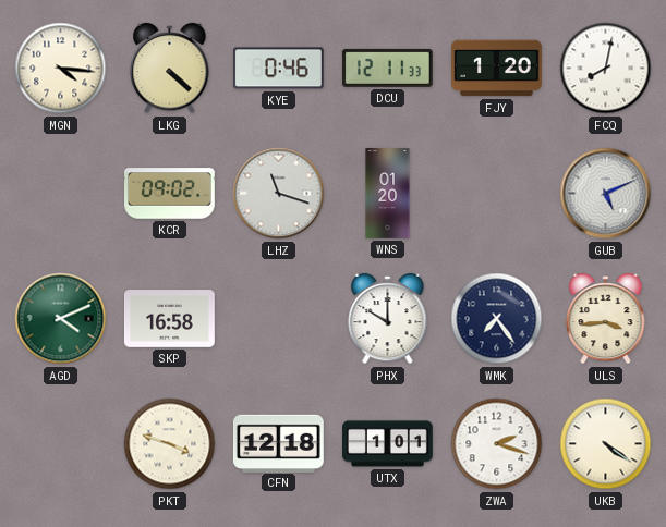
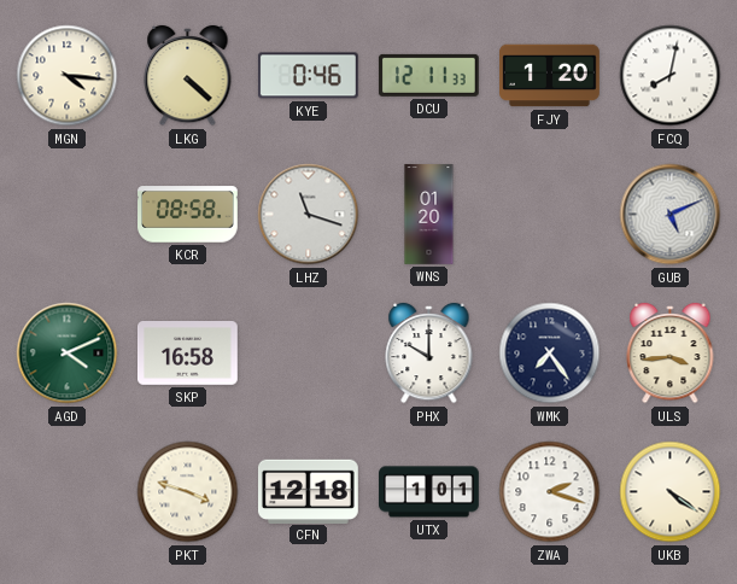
KCR: 09:02 -> 08:58 (188, 215)
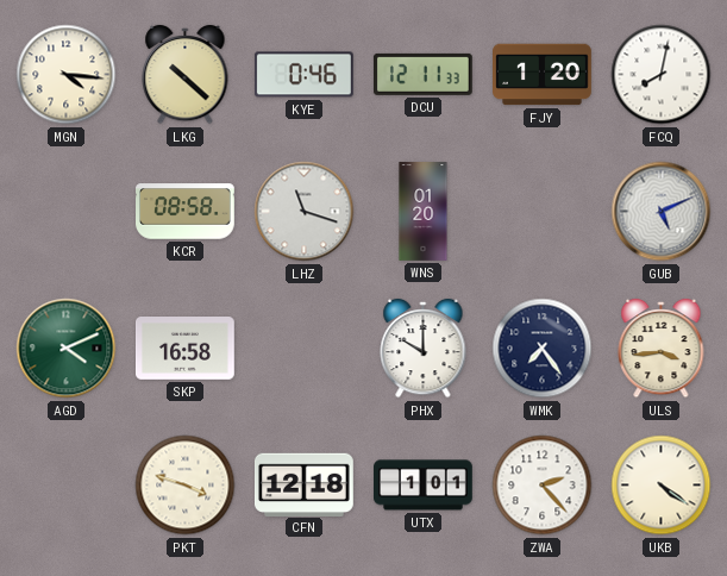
LKG: 4:22 -> 10:22 (186, 75)
ZWA: 2:18 -> 2:23 (543, 486)
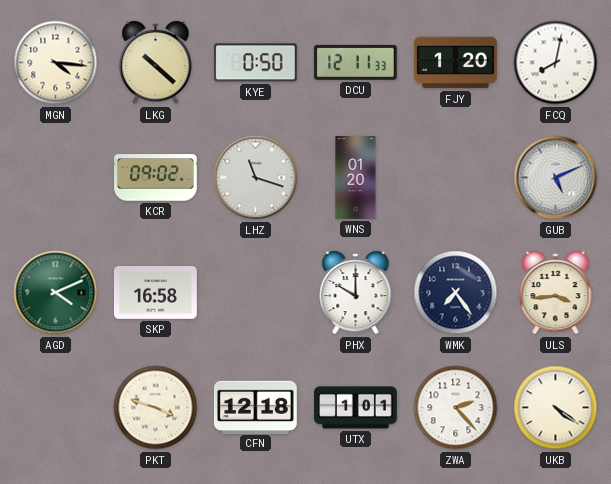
KYE: 0:46 -> 0:50 (255, 63)
KCR: 08:58 -> 09:02 (156, 178)
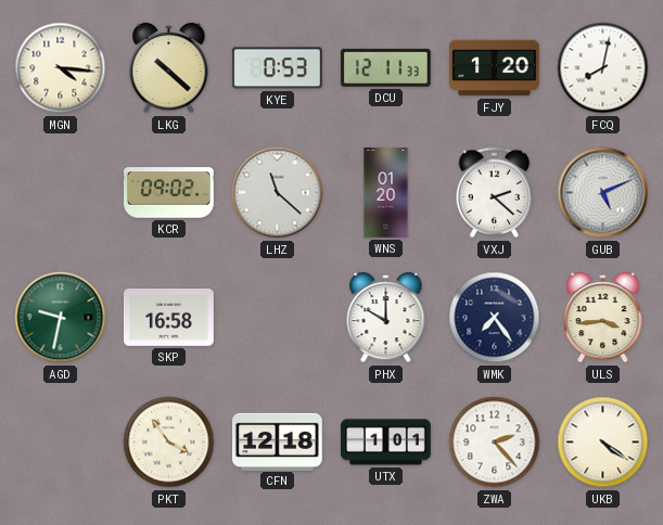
KYE: 0:50 -> 0:53 (277, 68)
LHZ: 11:18 -> 11:22 (278, 193)
VXJ: none -> 2:22 (495, 193)
AGD: 4:11 -> 9:32 (61, 318)
PKT: 3:48 -> 3:54 (169, 443)
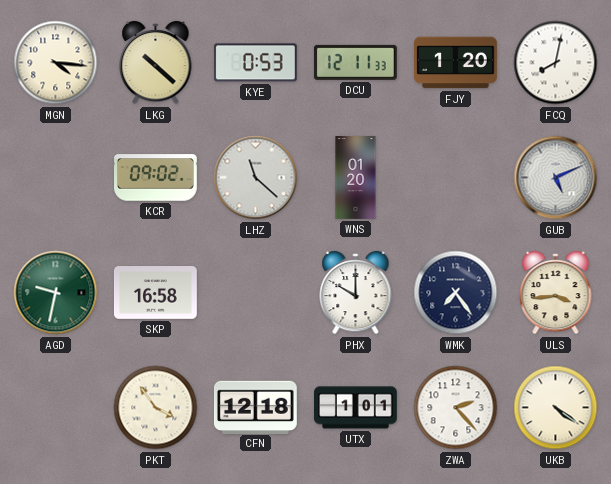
VXJ: 2:22 -> none (495, 193)
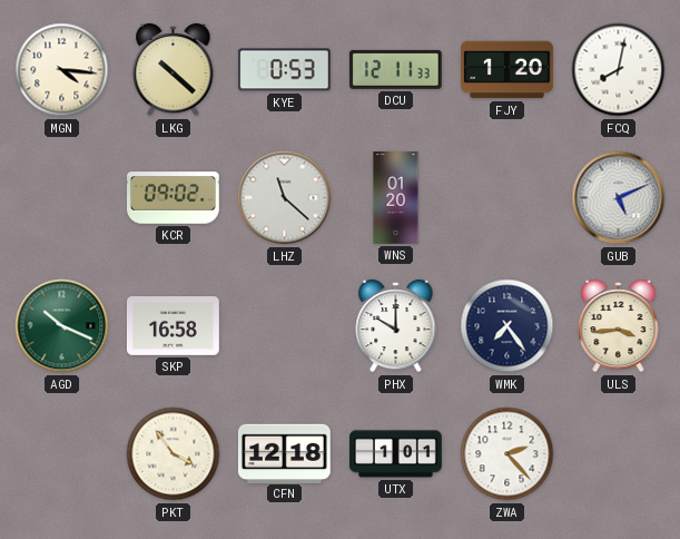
AGD: 9:32 -> 10:19 (62, 326)
UKB: 4:21 -> none (556, 408)
